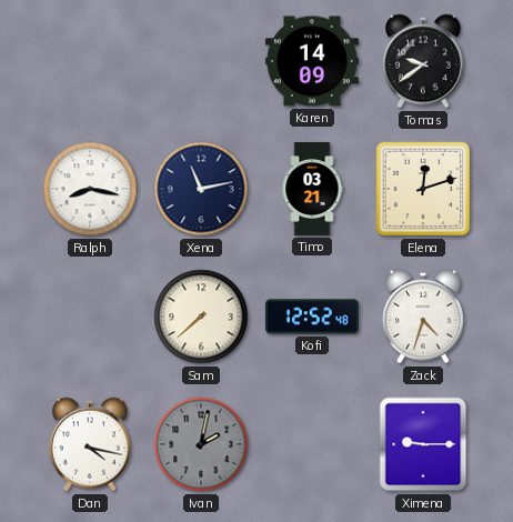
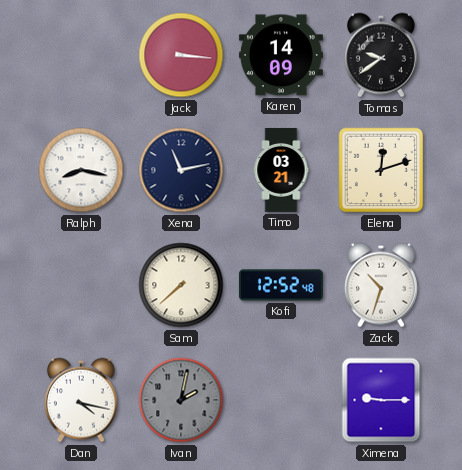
Jack: none -> 3:16 (181, 55)
Zack: 4:33 -> 10:33 (381, 285)
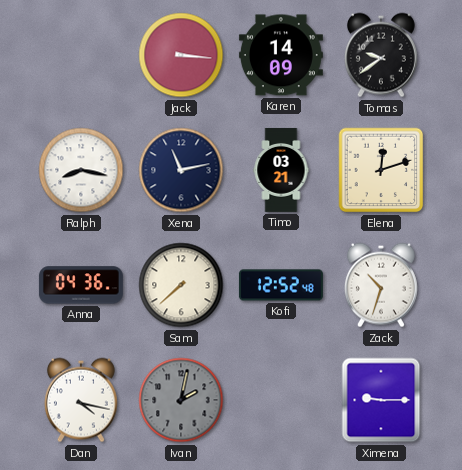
Anna: none -> 04:36 (81, 285)
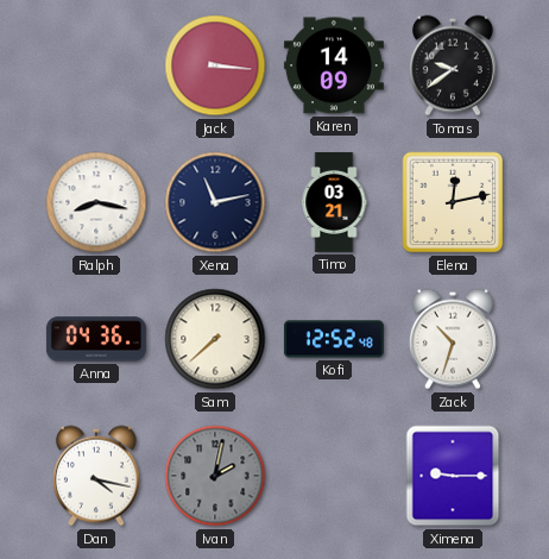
Elena: 12:12 -> 12:13 (453, 202)
